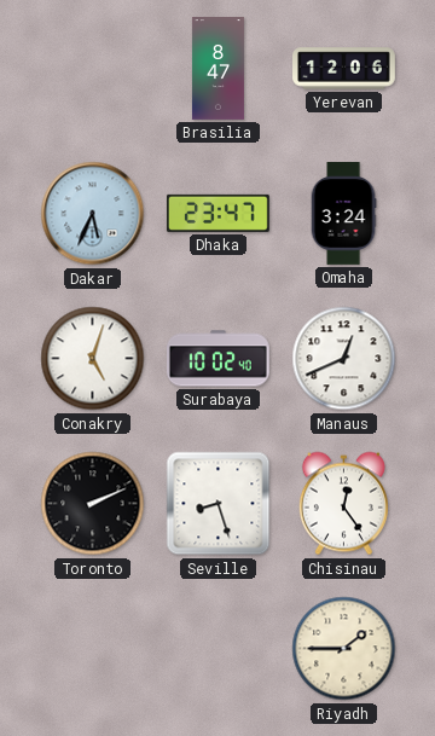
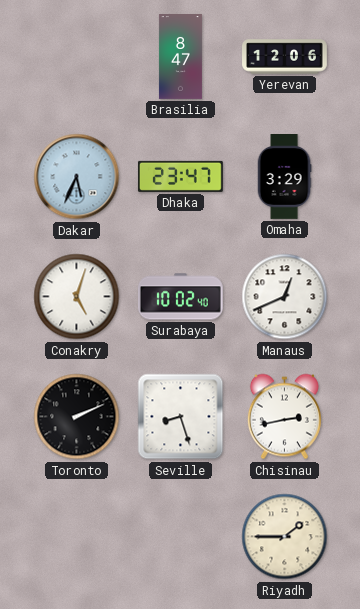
Omaha: 3:24 -> 3:29 (284, 177)
Chisinau: 12:24 -> 2:43 (284, 417)
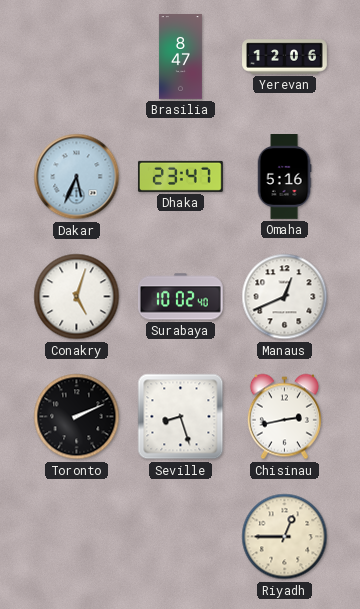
Omaha: 3:29 -> 5:16 (284, 177)
Riyadh: 1:45 -> 12:45 (285, 537)
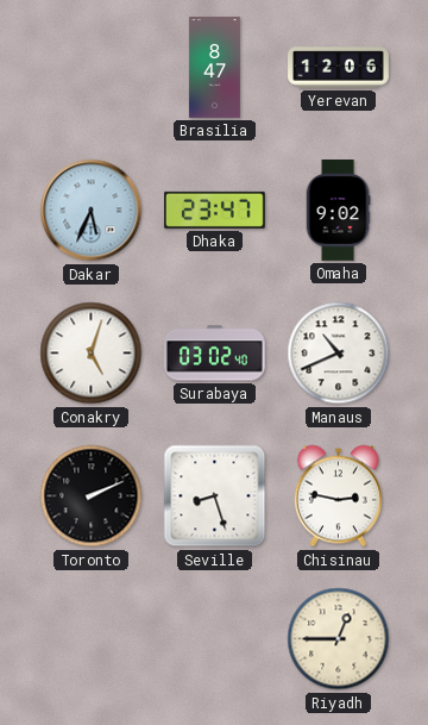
Omaha: 5:16 -> 9:02 (338, 211)
Surabaya: 10:02 -> 03:02 (214, 354)
Manaus: 12:41 -> 10:41 (339, 354)
Chisinau: 2:43 -> 2:47 (338, 496)
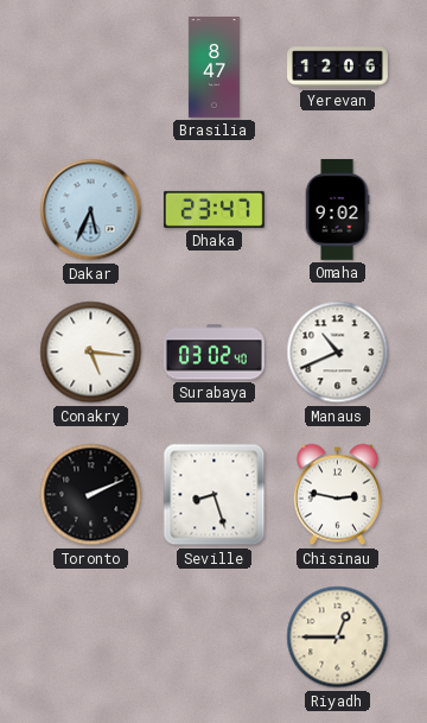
Conakry: 5:03 -> 5:16 (91, 353)
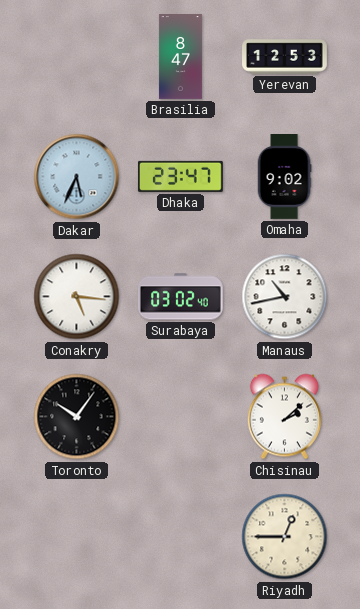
Yerevan: 12:06 -> 12:53 (285, 57)
Manaus: 10:41 -> 10:43 (285, 297)
Toronto: 2:11 -> 10:06 (77, 417)
Seville: 8:27 -> none (215, 495)
Chisinau: 2:47 -> 2:08 (284, 417)
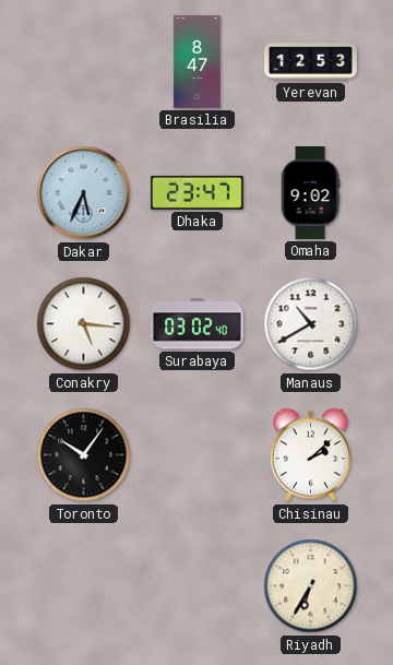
Manaus: 10:43 -> 10:40 (311, 324)
Riyadh: 12:45 -> 6:35 (311, 586)
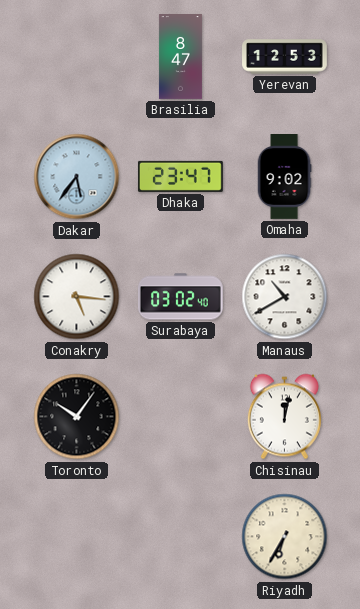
Dakar: 5:34 -> 5:36 (77, 177)
Chisinau: 2:08 -> 12:02 (284, 417)
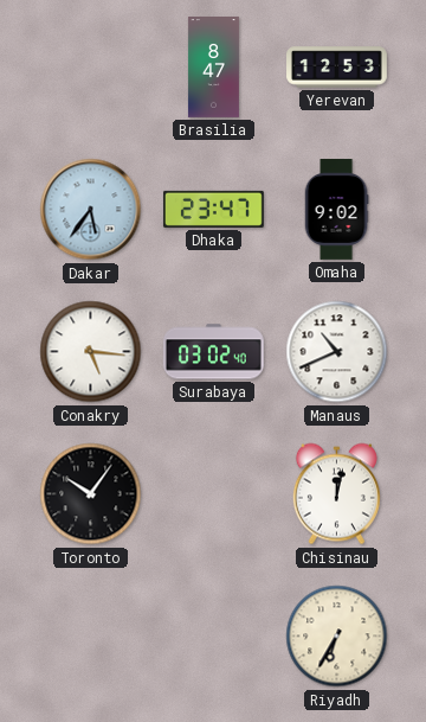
Manaus: 10:40 -> 10:41 (337, 352)
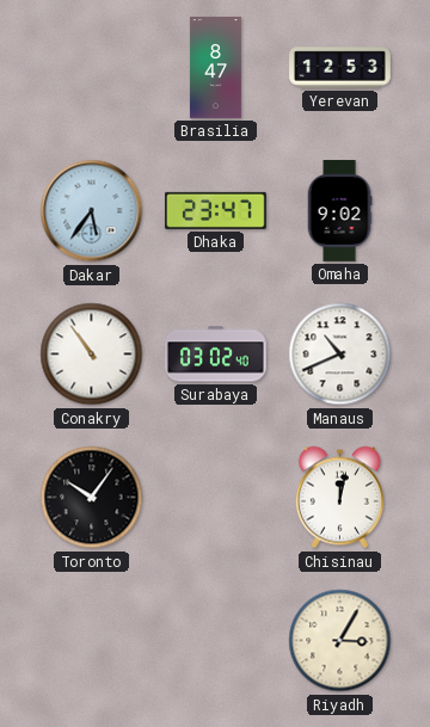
Conakry: 5:16 -> 10:54 (92, 355)
Riyadh: 6:35 -> 3:05 (340, 641)
